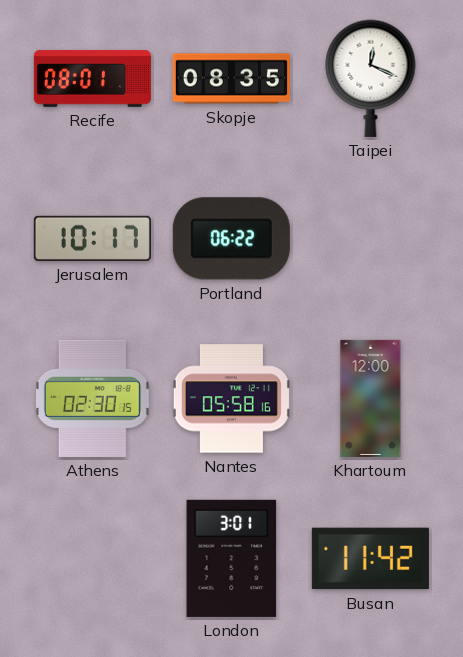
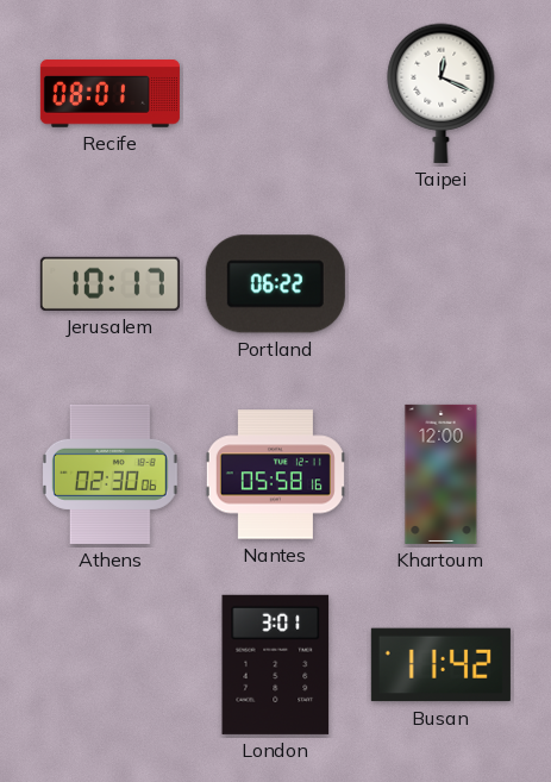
Skopje: 08:35 -> none (231, 79)
Athens: 02:30:15 -> 02:30:06 (109, 474)
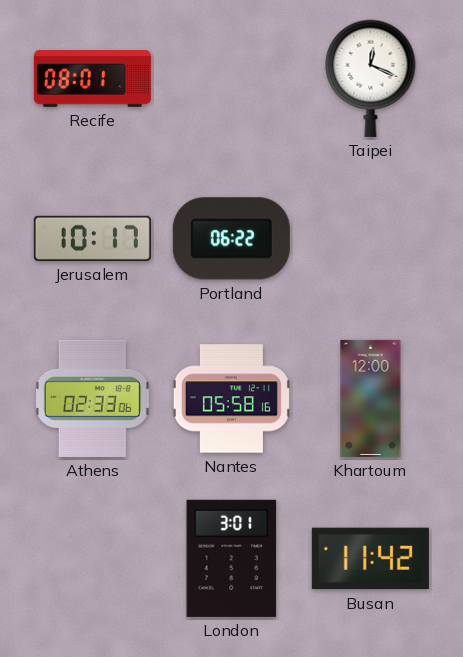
Athens: 02:30 -> 02:33 (92, 398)
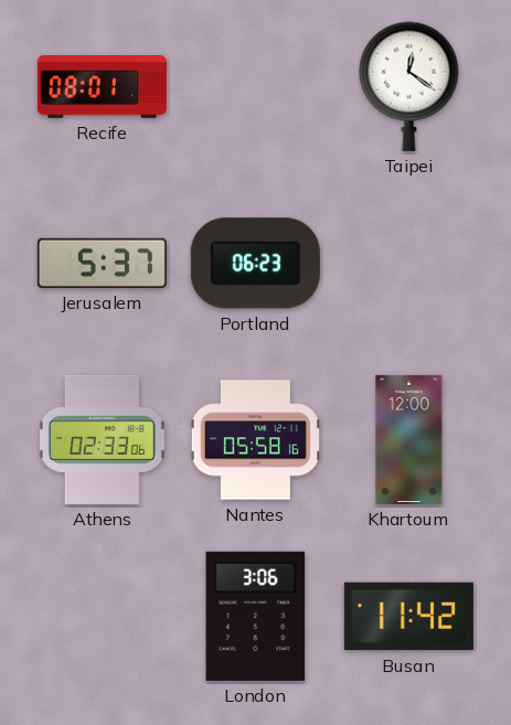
Taipei: 12:19 -> 12:21 (409, 86)
Jerusalem: 10:17 -> 5:37 (102, 263)
Portland: 06:22 -> 06:23 (255, 264)
London: 3:01 -> 3:06 (256, 616)
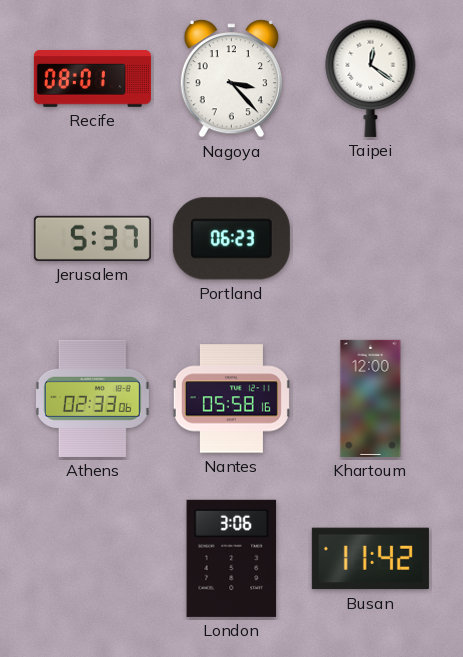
Nagoya: none -> 3:23 (231, 79)
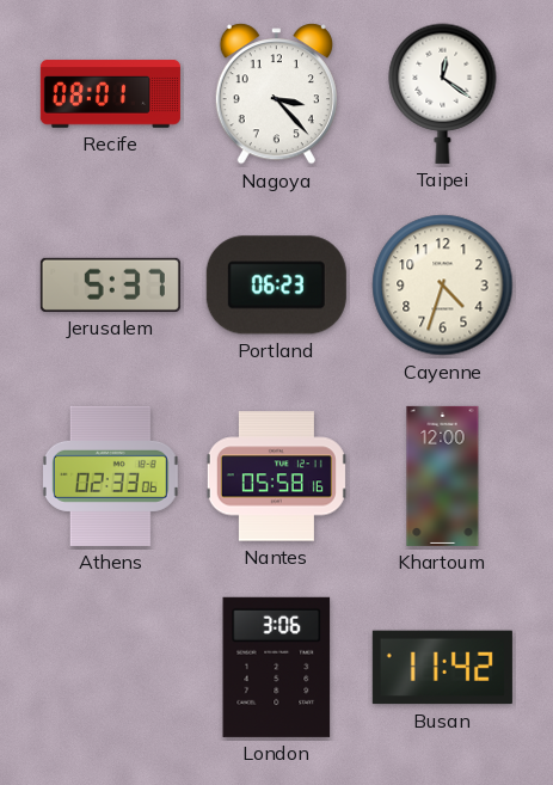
Cayenne: none -> 4:33 (443, 286)
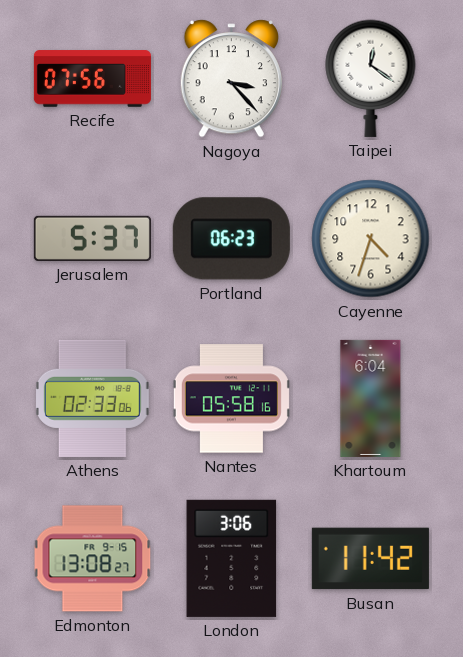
Recife: 08:01 -> 07:56 (92, 79)
Khartoum: 12:00 -> 6:04 (371, 398)
Edmonton: none -> 13:08 (93, 559)
